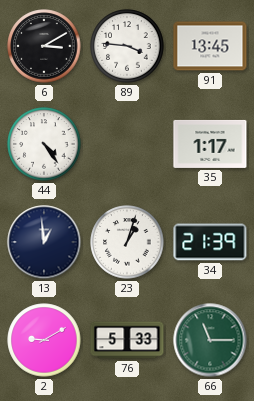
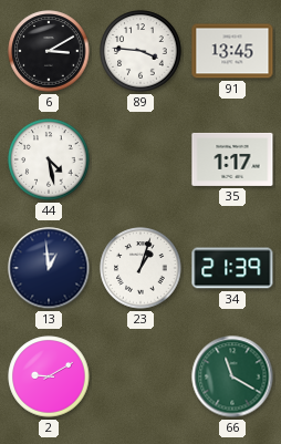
44: 4:24 -> 4:28 (49, 159)
76: 5:33 -> none (127, 340)
66: 11:15 -> 11:20 (232, 376)
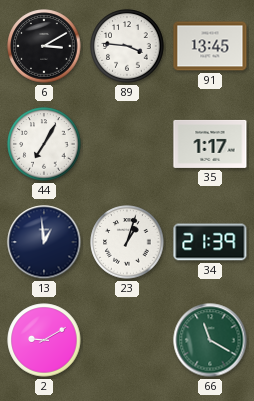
44: 4:28 -> 7:05 (44, 144)
